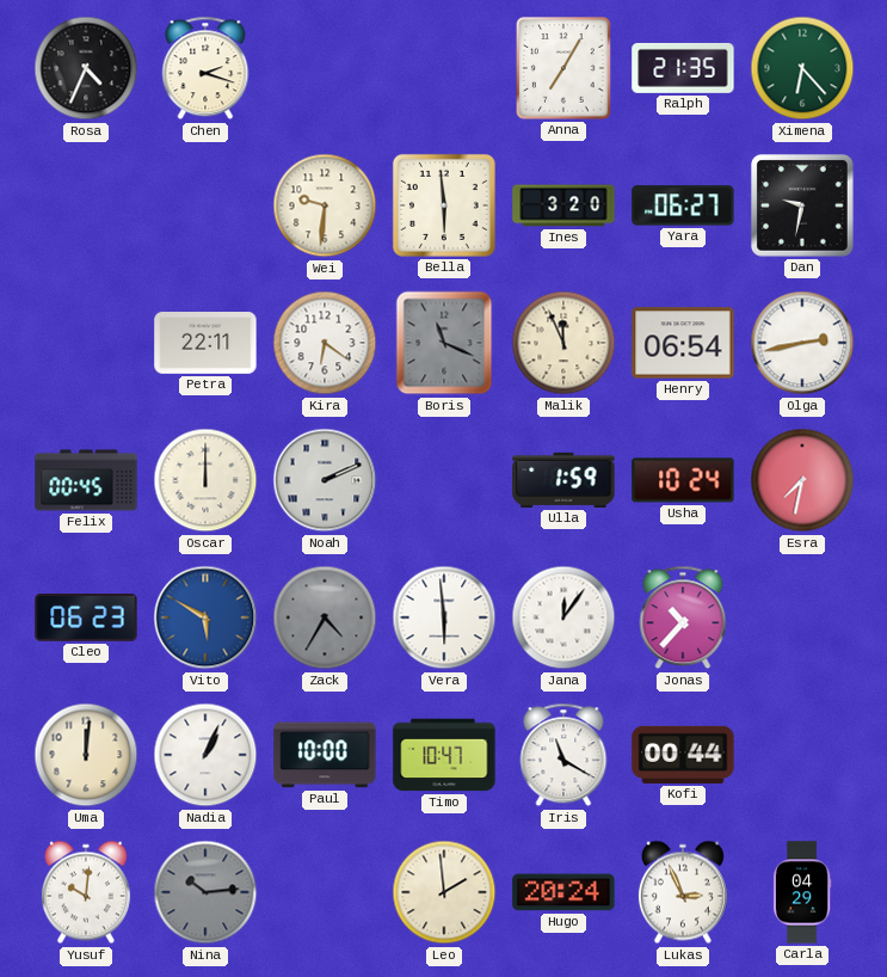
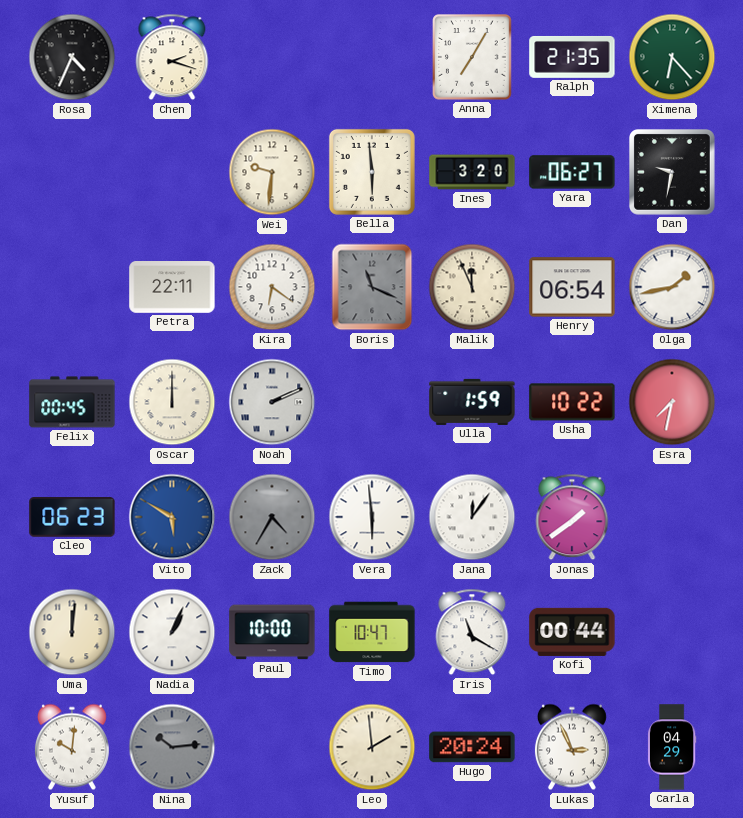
Olga: 2:43 -> 1:43 (672, 287)
Usha: 10:24 -> 10:22 (572, 402)
Jonas: 10:37 -> 1:39 (572, 517)
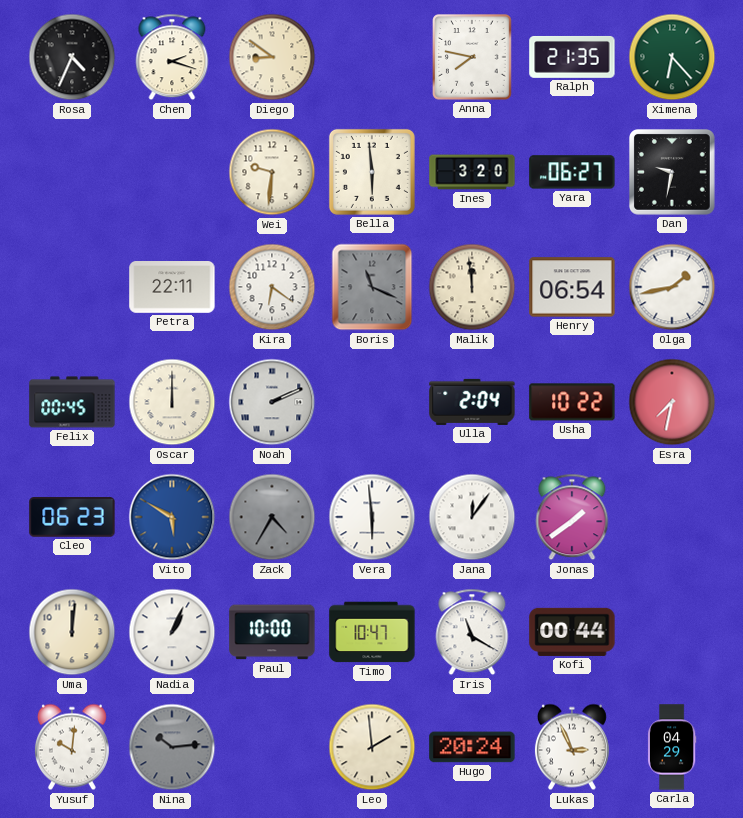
Diego: none -> 8:51 (272, 57)
Anna: 7:05 -> 7:47 (472, 57)
Malik: 11:56 -> 11:59 (472, 287)
Ulla: 1:59 -> 2:04 (472, 402)
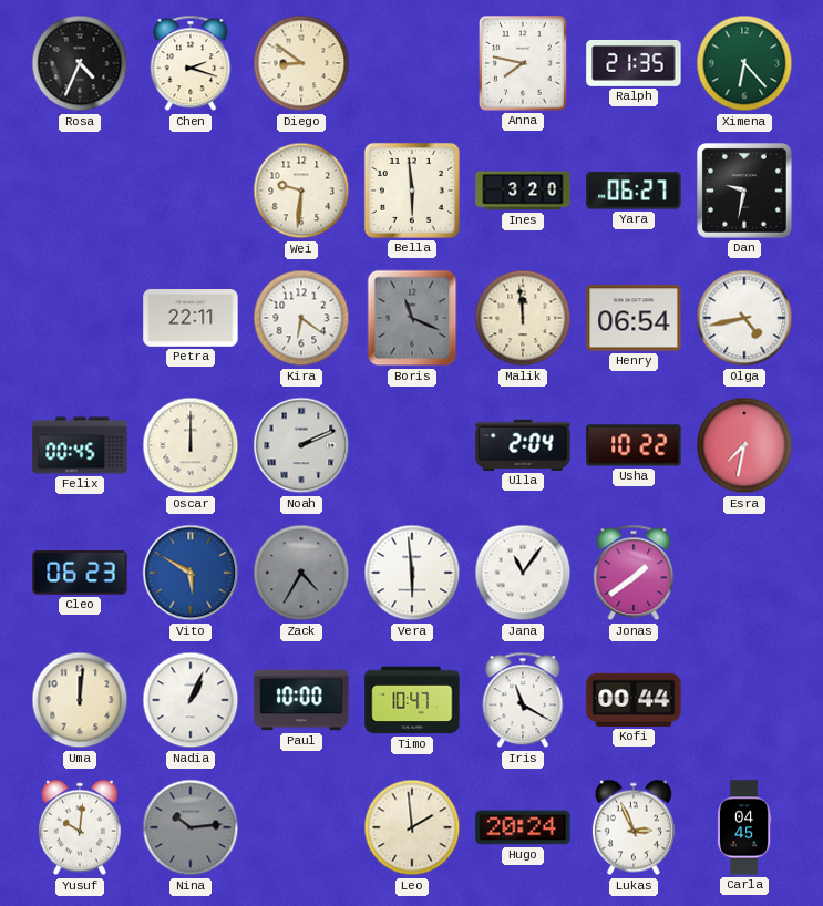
Olga: 1:43 -> 4:43 (744, 318)
Jana: 12:06 -> 11:06 (523, 573)
Carla: 04:29 -> 04:45 (744, 827)
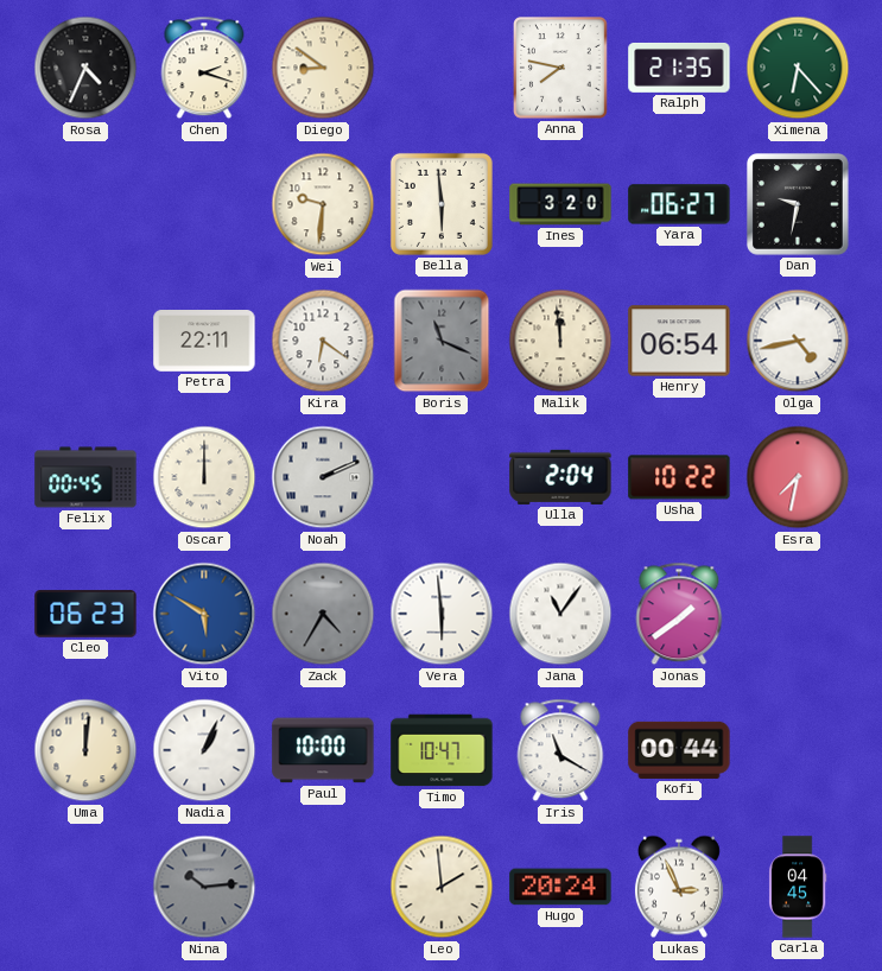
Yusuf: 10:01 -> none (80, 827)
